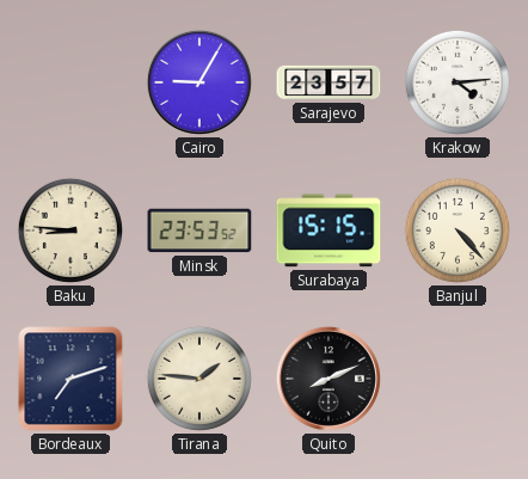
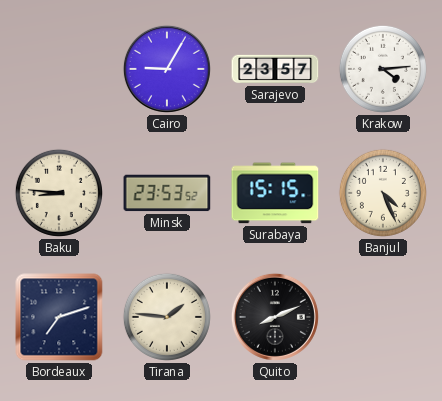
Banjul: 4:23 -> 4:26 (383, 193)
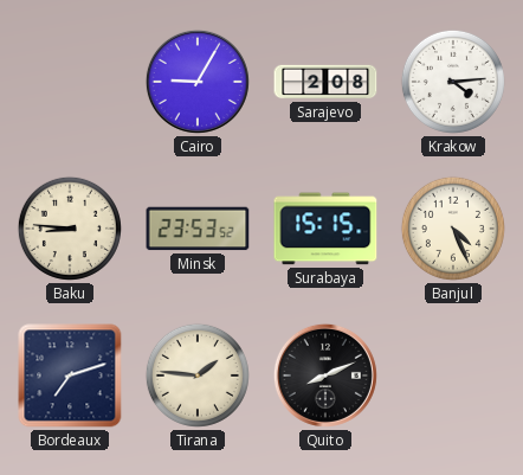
Sarajevo: 23:57 -> 2:08 (325, 82)
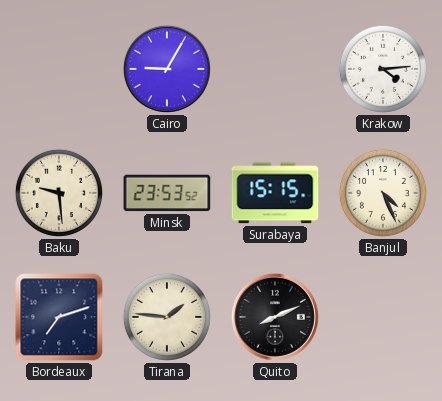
Sarajevo: 2:08 -> none (325, 82)
Baku: 8:46 -> 9:29 (59, 193)
